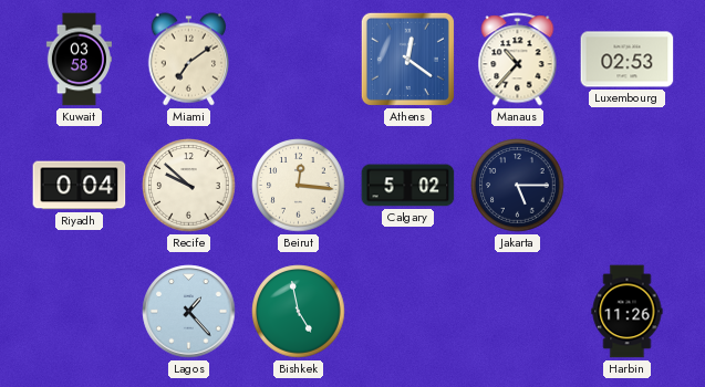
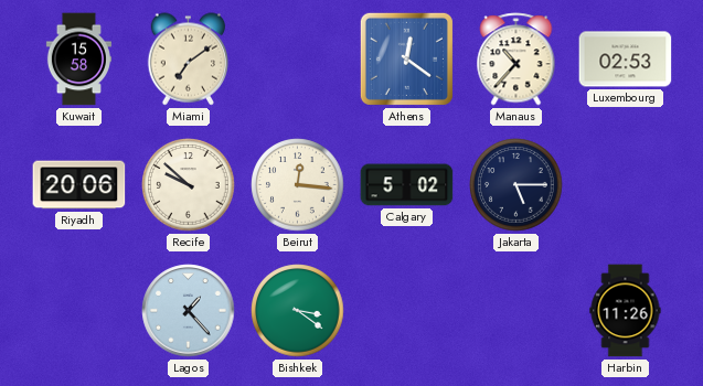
Kuwait: 03:58 -> 15:58 (78, 60)
Riyadh: 0:04 -> 20:06 (79, 185)
Bishkek: 4:58 -> 3:21 (298, 311)
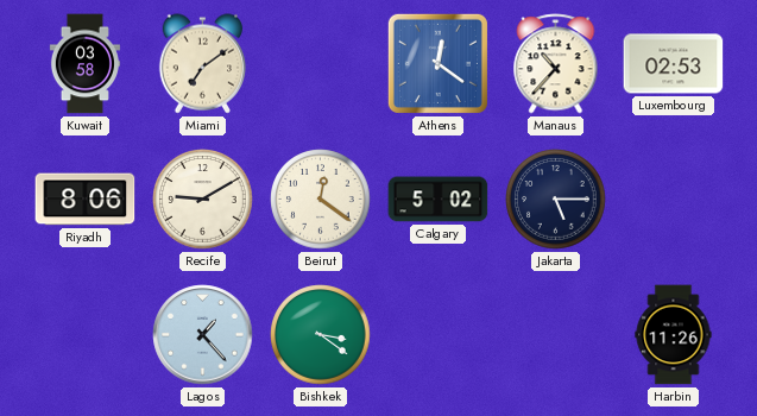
Kuwait: 15:58 -> 03:58 (84, 64)
Riyadh: 20:06 -> 8:06 (86, 200)
Recife: 9:52 -> 9:10 (203, 200)
Beirut: 12:16 -> 12:21 (321, 200)
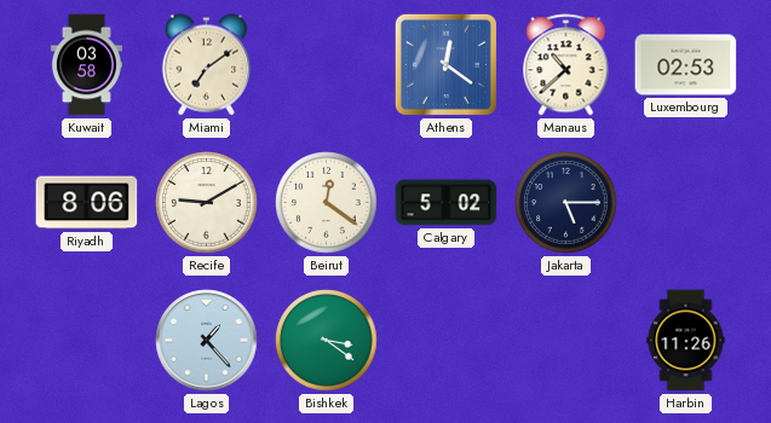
Manaus: 10:37 -> 10:38 (566, 65)
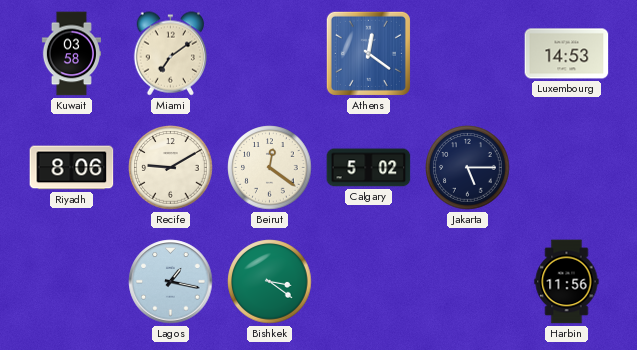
Manaus: 10:38 -> none (566, 65)
Luxembourg: 02:53 -> 14:53 (567, 54)
Lagos: 1:23 -> 1:17 (171, 282)
Harbin: 11:26 -> 11:56 (567, 282)
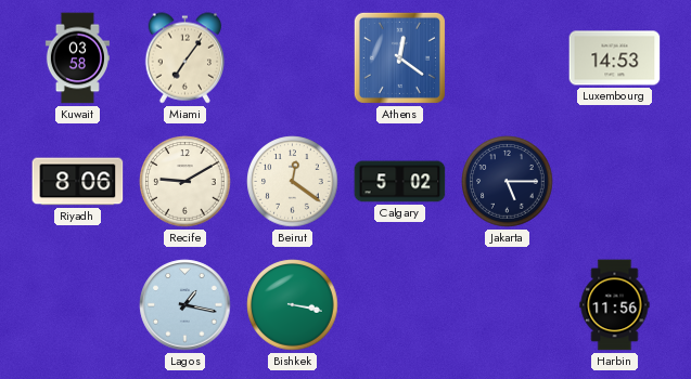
Miami: 7:09 -> 7:06 (185, 58)
Bishkek: 3:21 -> 3:17 (293, 305)
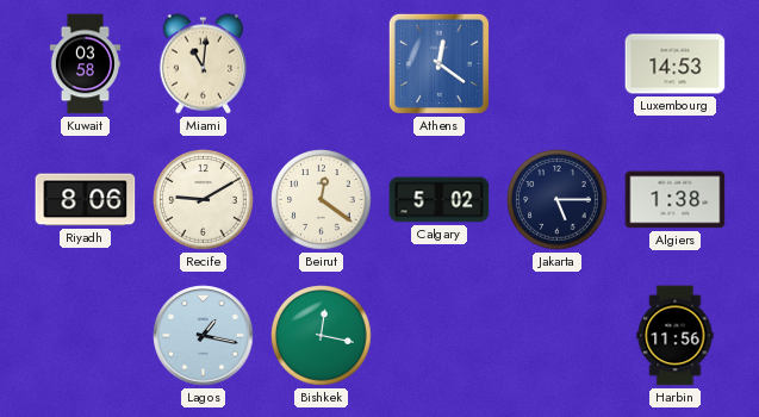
Miami: 7:06 -> 11:01 (204, 64)
Algiers: none -> 1:38 (676, 200)
Bishkek: 3:17 -> 12:17 (322, 336)
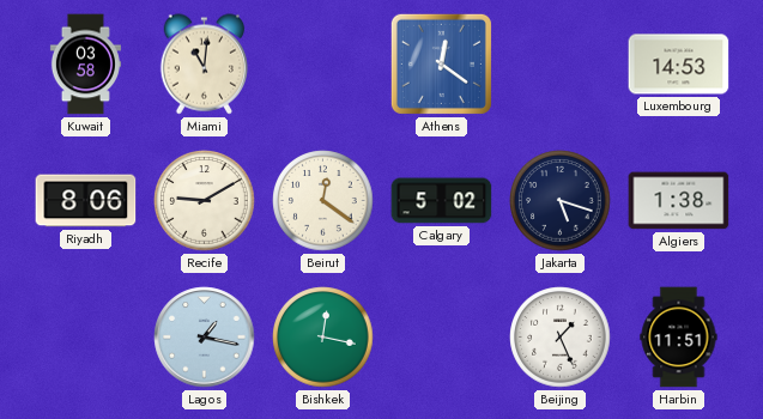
Jakarta: 5:15 -> 5:18 (561, 201)
Beijing: none -> 1:26 (561, 338)
Harbin: 11:56 -> 11:51 (679, 338)
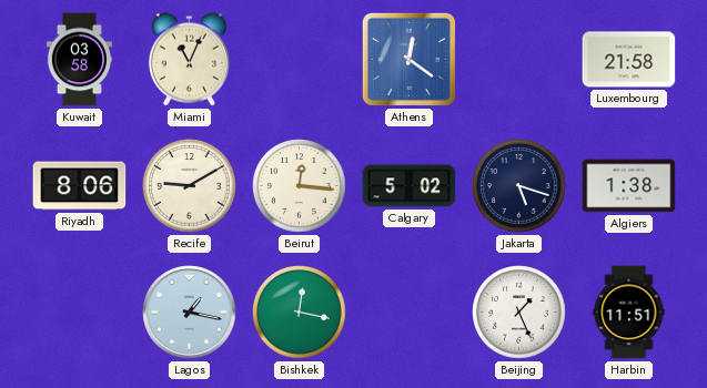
Miami: 11:01 -> 11:04 (190, 60)
Luxembourg: 14:53 -> 21:58 (629, 60)
Beirut: 12:21 -> 12:16 (300, 186)
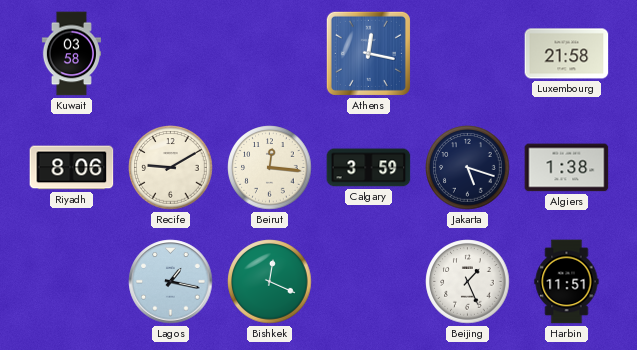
Miami: 11:04 -> none (190, 60)
Athens: 12:21 -> 12:17 (368, 53)
Calgary: 5:02 -> 3:59 (369, 168)
Bishkek: 12:17 -> 12:19 (270, 282)
